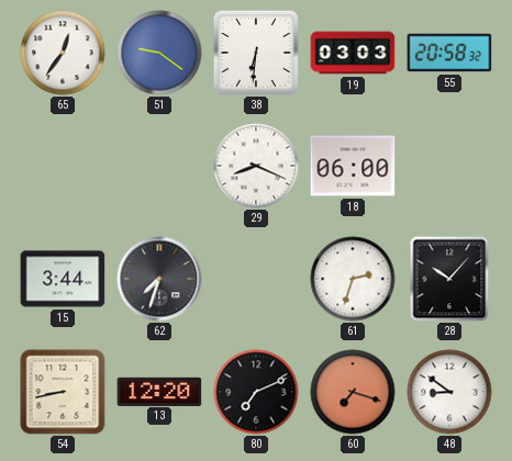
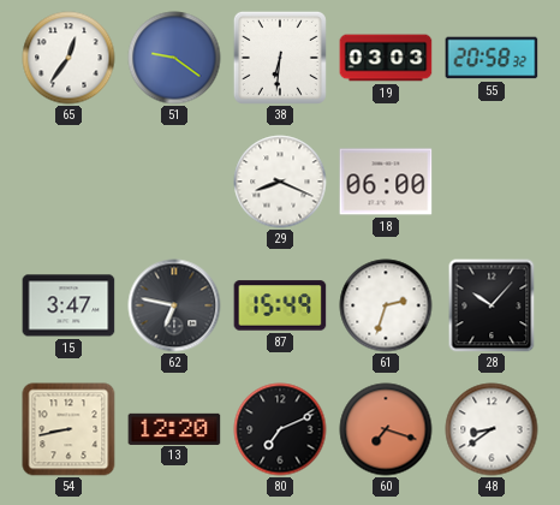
15: 3:44 -> 3:47 (68, 305)
62: 7:33 -> 6:47 (174, 305)
87: none -> 15:49 (280, 305)
48: 8:51 -> 8:39 (492, 429)
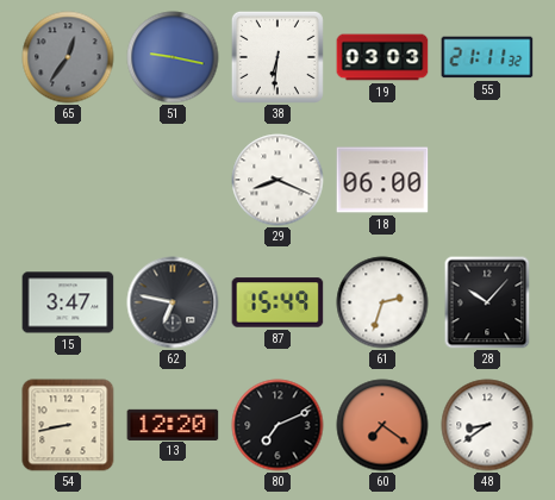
65 dial: white -> grey (68, 57)
51: 9:21 -> 9:17 (173, 57)
55: 20:58 -> 21:11 (487, 57)
60: 7:18 -> 7:21 (382, 425)
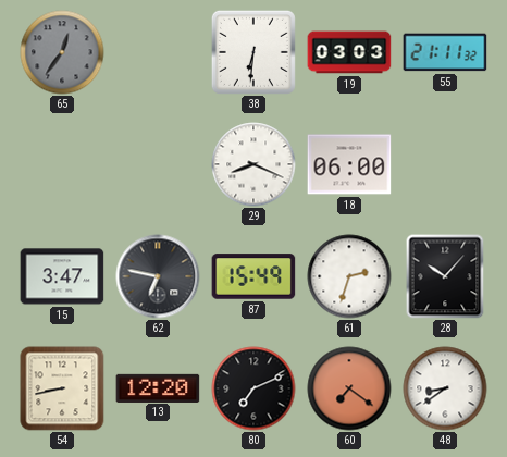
51: 9:17 -> none (173, 57)
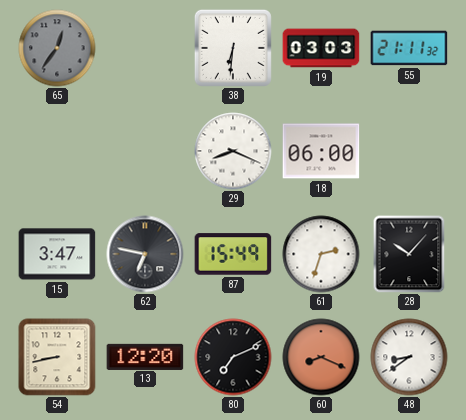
60: 7:21 -> 8:19 (321, 357)
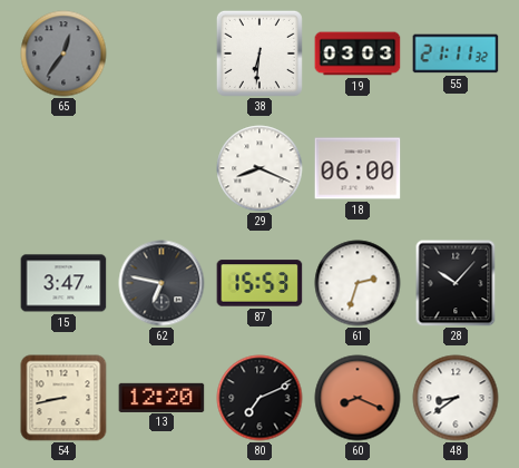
87: 15:49 -> 15:53 (259, 283)
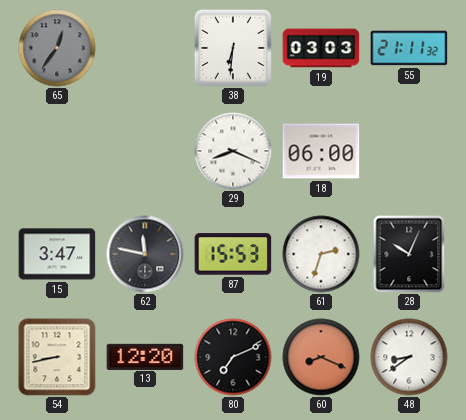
62: 6:47 -> 11:47 (145, 254)
28: 10:07 -> 10:04 (409, 254)
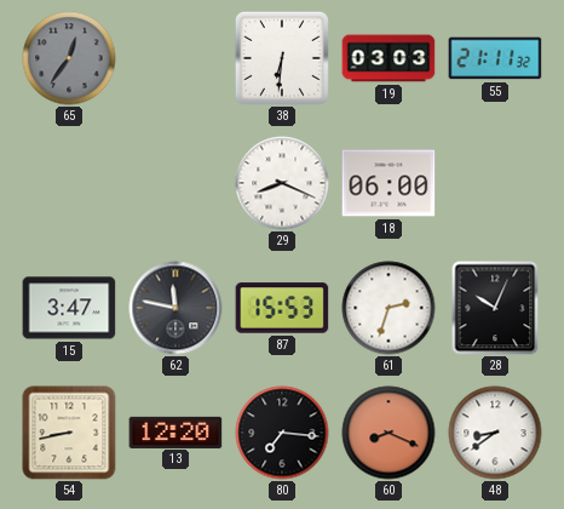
80: 7:11 -> 7:16 (282, 433)
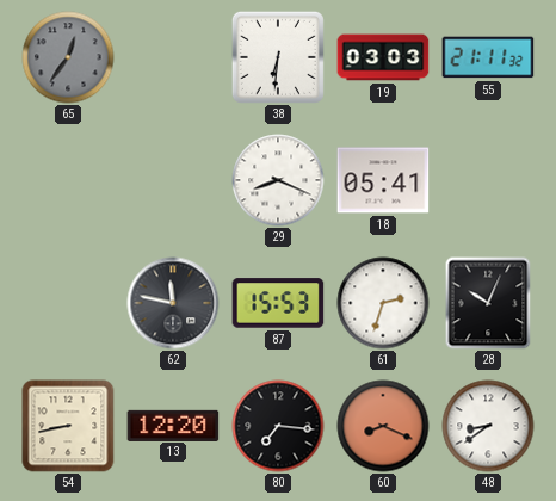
18: 06:00 -> 05:41 (383, 180)
15: 3:47 -> none (69, 308)
